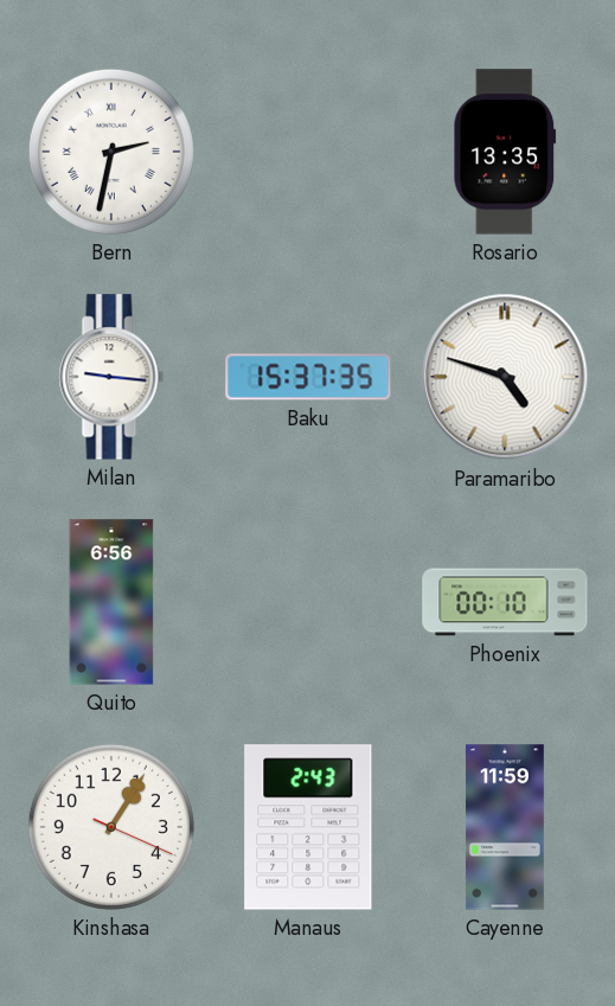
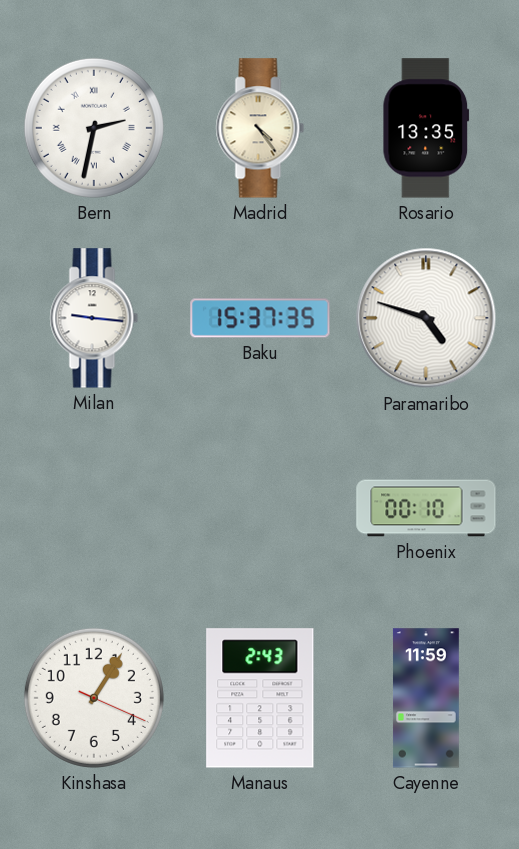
Madrid: none -> 4:24 (260, 128)
Quito: 6:56 -> none (111, 602)
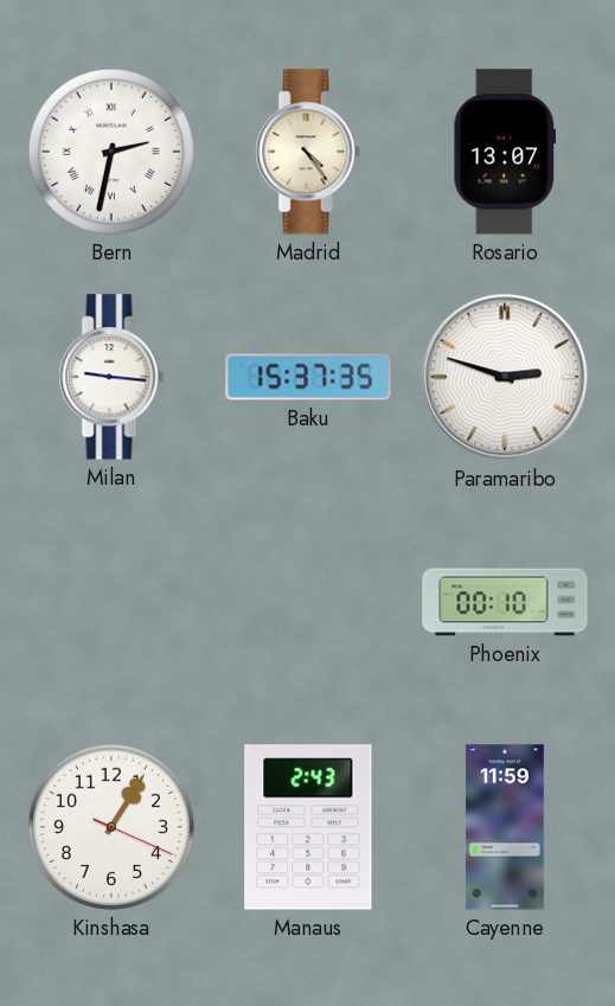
Rosario: 13:35 -> 13:07 (505, 152)
Paramaribo: 4:48 -> 2:48 (505, 377)
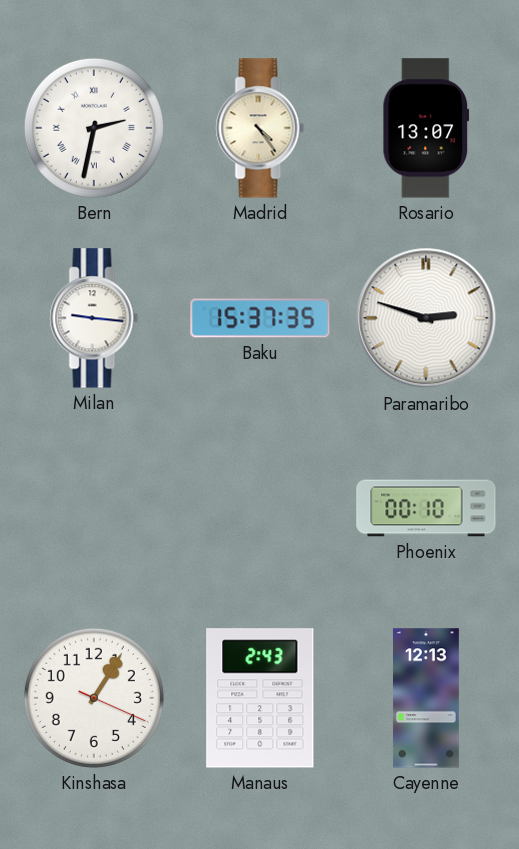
Cayenne: 11:59 -> 12:13 (426, 698)
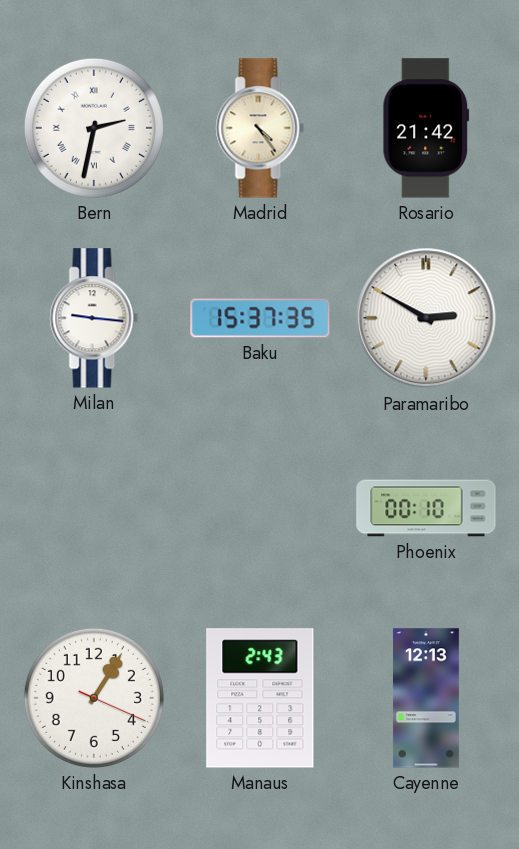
Rosario: 13:07 -> 21:42 (426, 128)
Paramaribo: 2:48 -> 2:50 (426, 318)
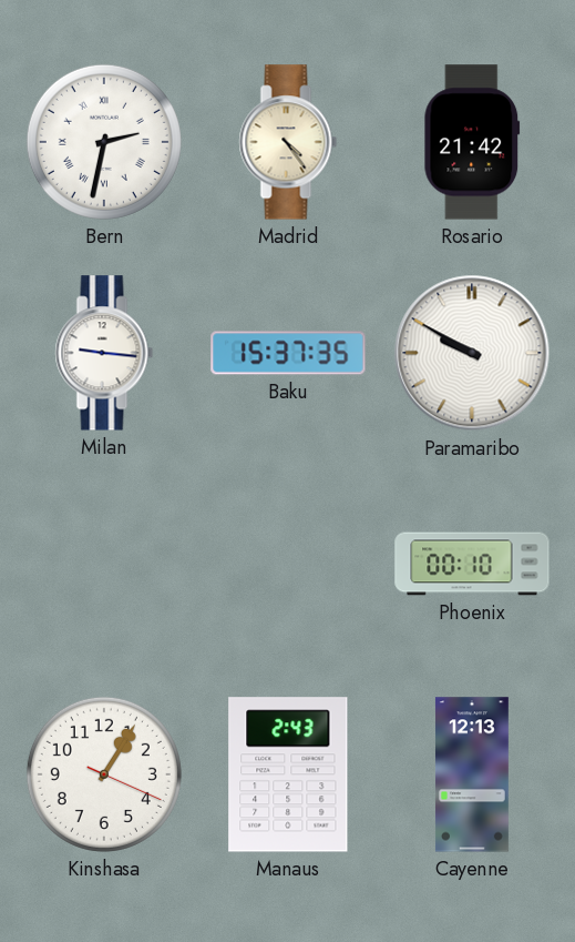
Paramaribo: 2:50 -> 9:50 (472, 353)
